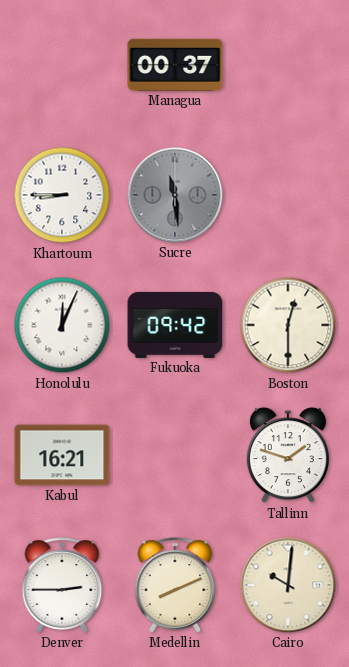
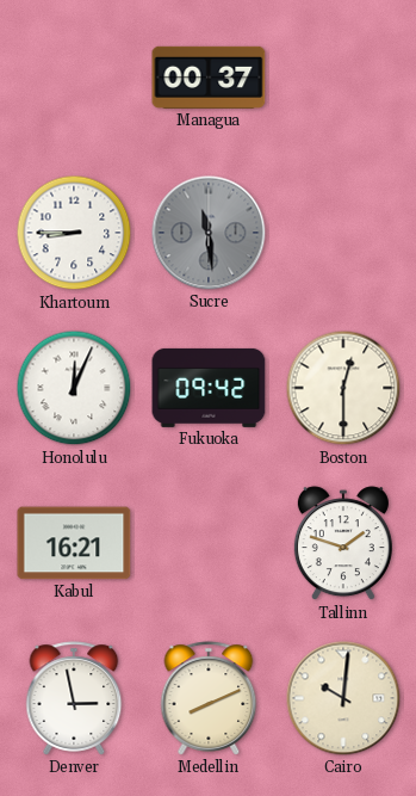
Denver: 2:45 -> 2:58 (74, 698)
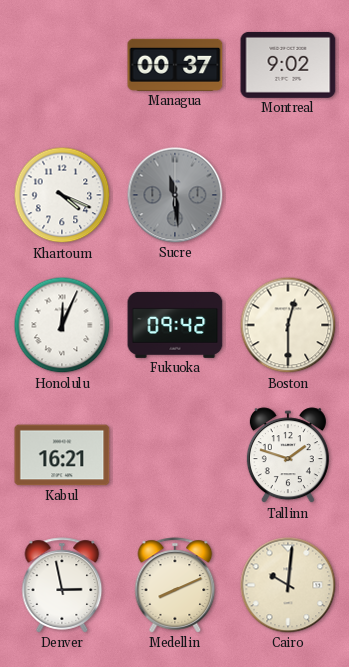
Montreal: none -> 9:02 (288, 65)
Khartoum: 8:45 -> 4:19 (62, 195)
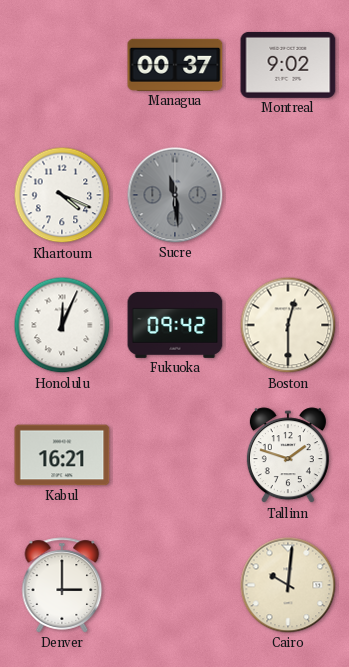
Denver: 2:58 -> 3:00 (62, 585)
Medellin: 8:11 -> none (175, 585)
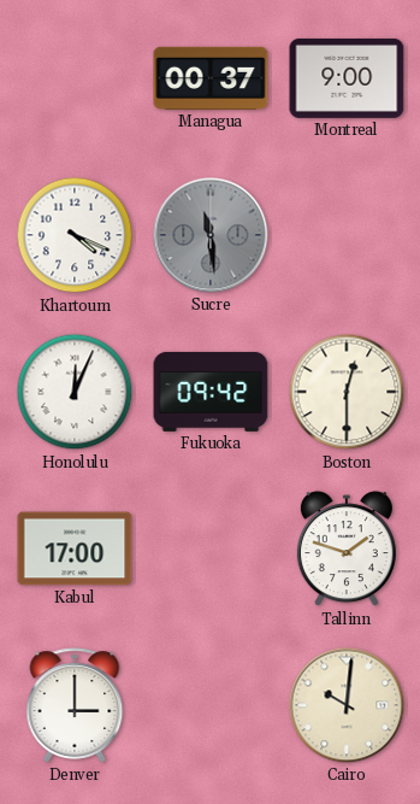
Montreal: 9:02 -> 9:00 (347, 78)
Kabul: 16:21 -> 17:00 (75, 548)
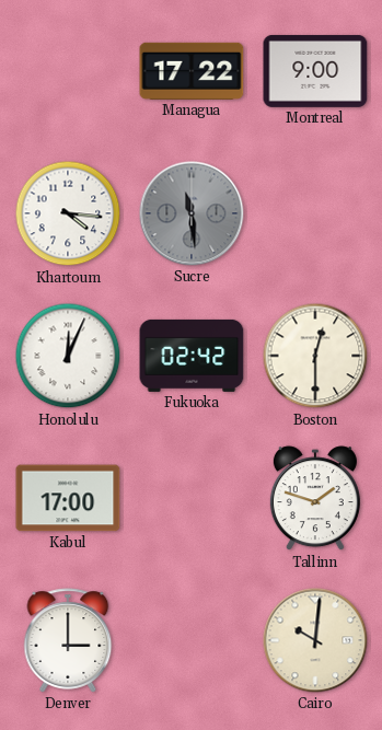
Managua: 00:37 -> 17:22 (192, 71)
Khartoum: 4:19 -> 4:16 (68, 213)
Fukuoka: 09:42 -> 02:42 (192, 356)
